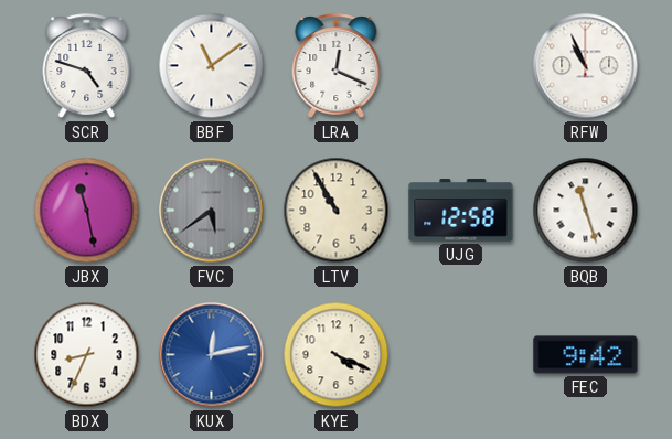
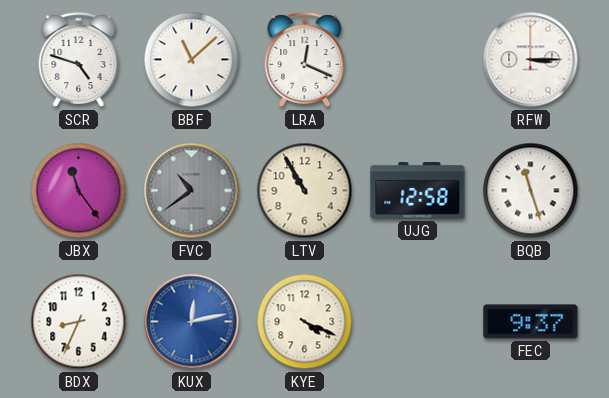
BBF: 11:09 -> 11:08 (192, 60)
RFW: 10:56 -> 3:15 (531, 60)
JBX: 11:28 -> 11:24 (79, 191)
FVC: 5:39 -> 10:39 (192, 191)
FEC: 9:42 -> 9:37 (531, 322)
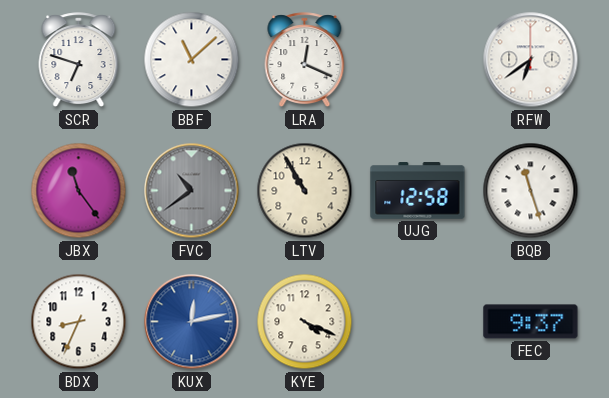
SCR: 4:48 -> 6:48 (79, 60)
RFW: 3:15 -> 6:39 (531, 60)
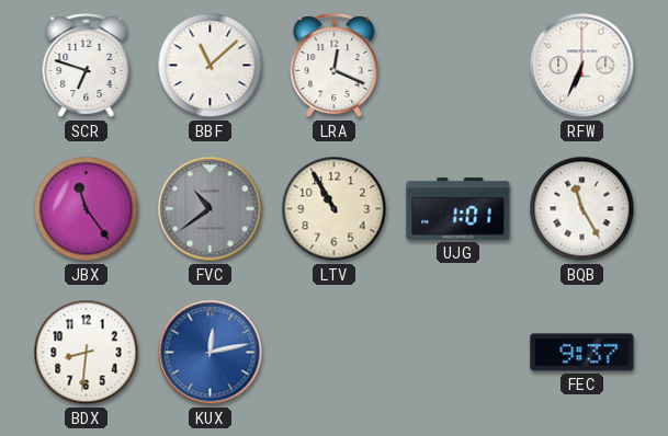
RFW: 6:39 -> 6:34 (582, 66)
UJG: 12:58 -> 1:01 (458, 209)
BQB: 11:27 -> 11:25 (582, 209)
BDX: 8:34 -> 8:31 (87, 353)
KYE: 4:19 -> none (305, 322)
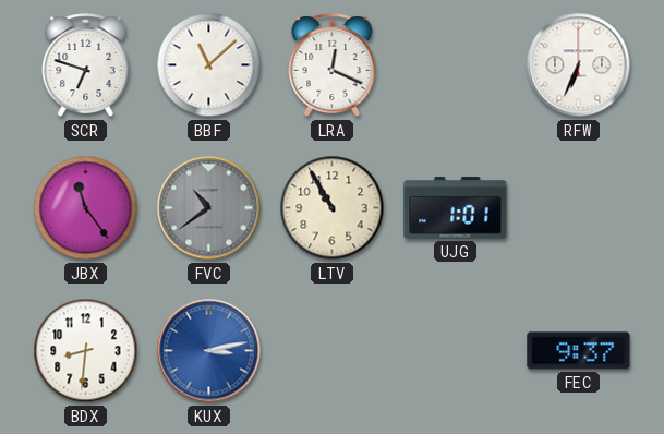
BQB: 11:25 -> none (582, 209)
KUX: 12:13 -> 3:13 (209, 351)
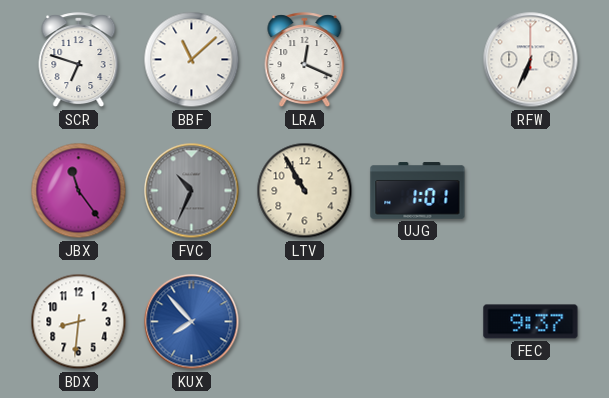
FVC: 10:39 -> 10:34 (192, 191)
KUX: 3:13 -> 7:53 (192, 322)
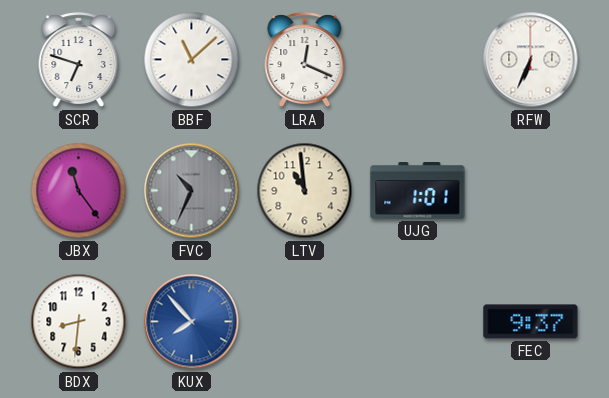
LTV: 10:55 -> 10:59 (305, 191)
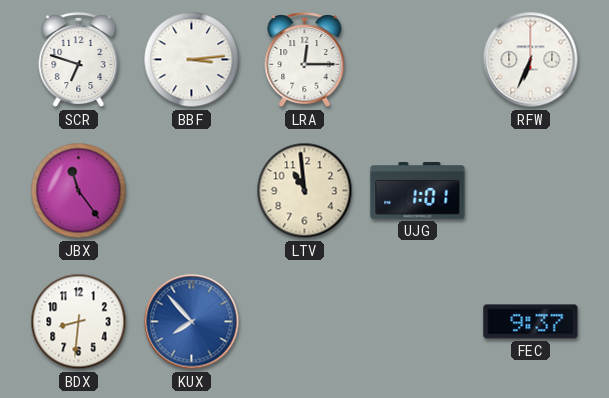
BBF: 11:08 -> 3:14 (192, 60)
LRA: 12:19 -> 12:15 (305, 60)
FVC: 10:34 -> none (192, 191)
